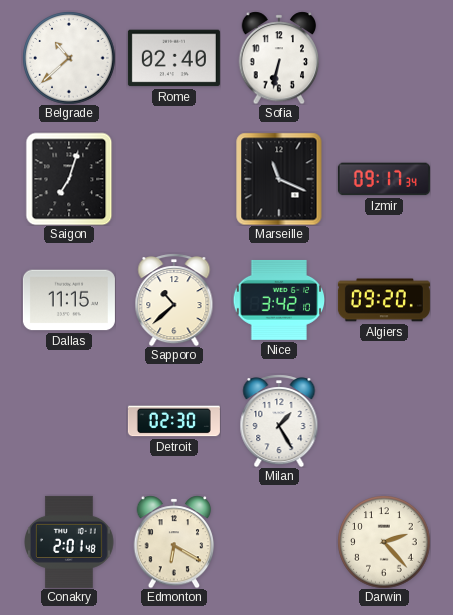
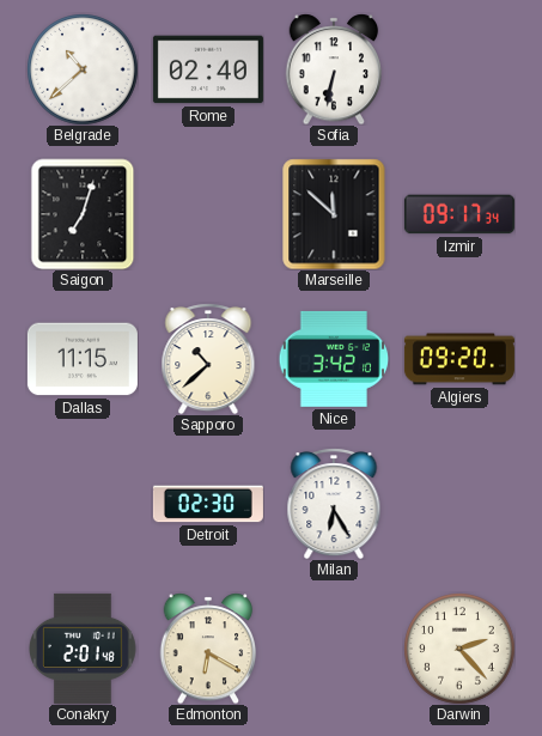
Marseille: 11:19 -> 11:52 (334, 214)
Milan: 1:25 -> 6:25 (334, 504)
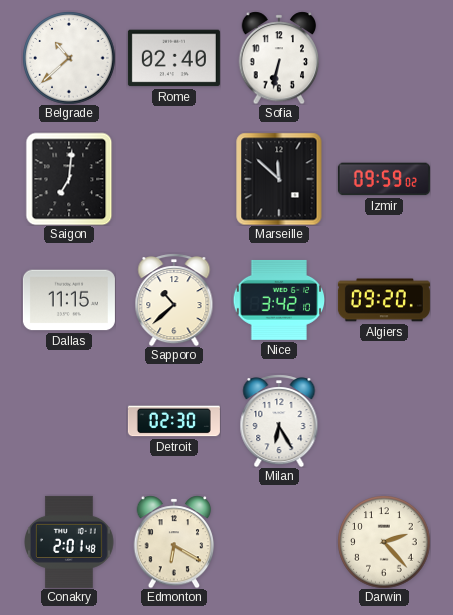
Saigon: 7:03 -> 7:01 (69, 179)
Izmir: 09:17 -> 09:59 (384, 179)
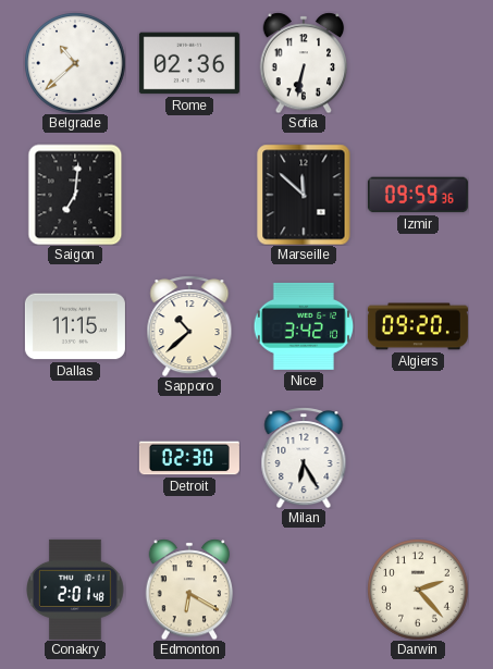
Rome: 02:40 -> 02:36 (189, 63)
Izmir: 09:59:02 -> 09:59:36 (418, 195)
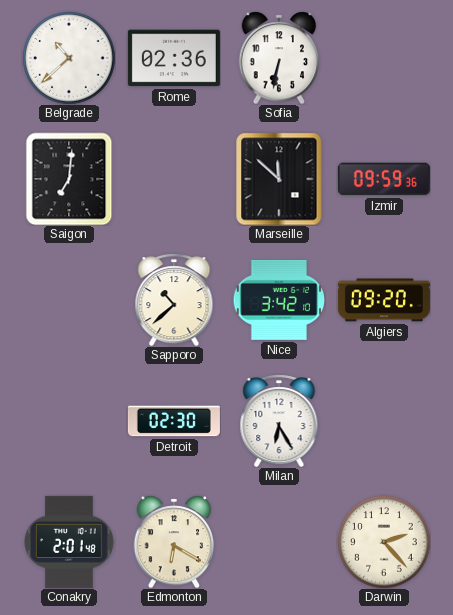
Dallas: 11:15 -> none (75, 326)
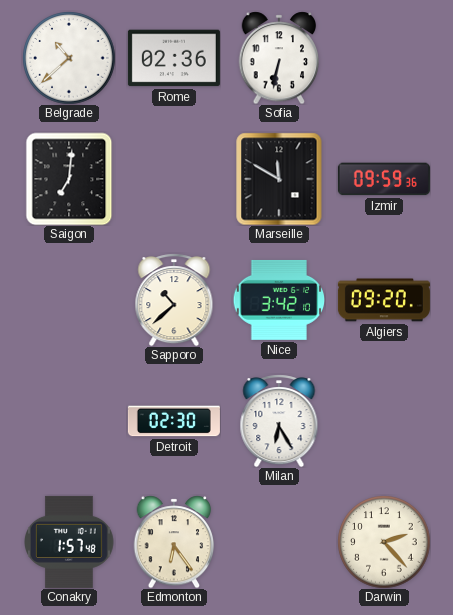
Marseille: 11:52 -> 11:50 (279, 179)
Conakry: 2:01 -> 1:57 (70, 542)
Edmonton: 6:20 -> 6:24 (174, 542)
